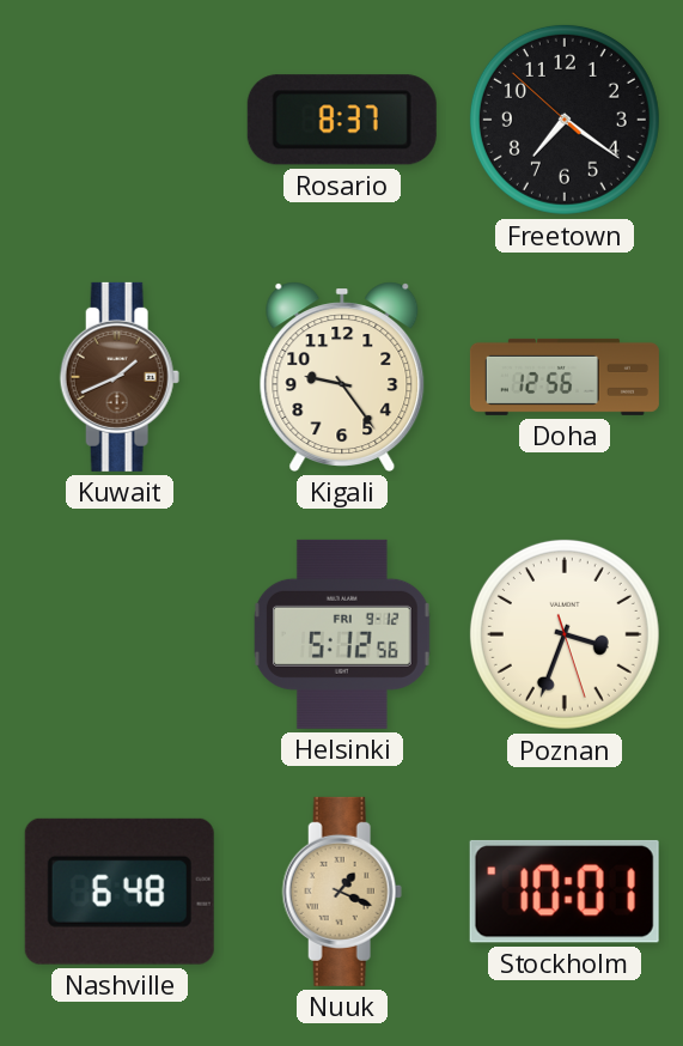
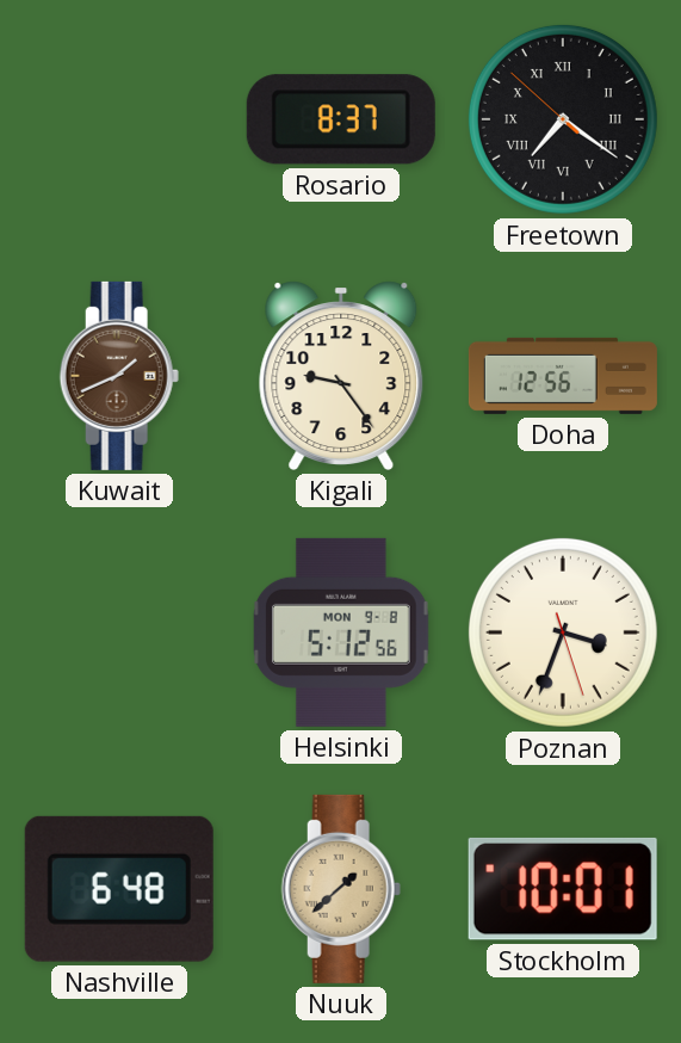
Freetown numerals: Arabic -> Roman (563, 119)
Helsinki date: FRI 9-12 -> MON 9-8 (341, 632)
Nuuk: 1:19 -> 1:38 (341, 889)
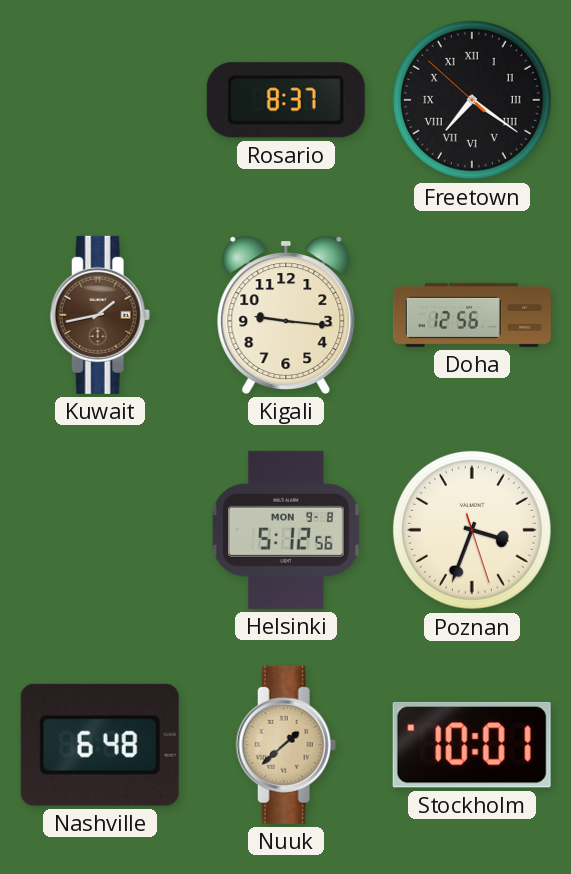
Kuwait: 1:41 -> 1:43 (100, 315)
Kigali: 9:24 -> 9:16 (286, 315)
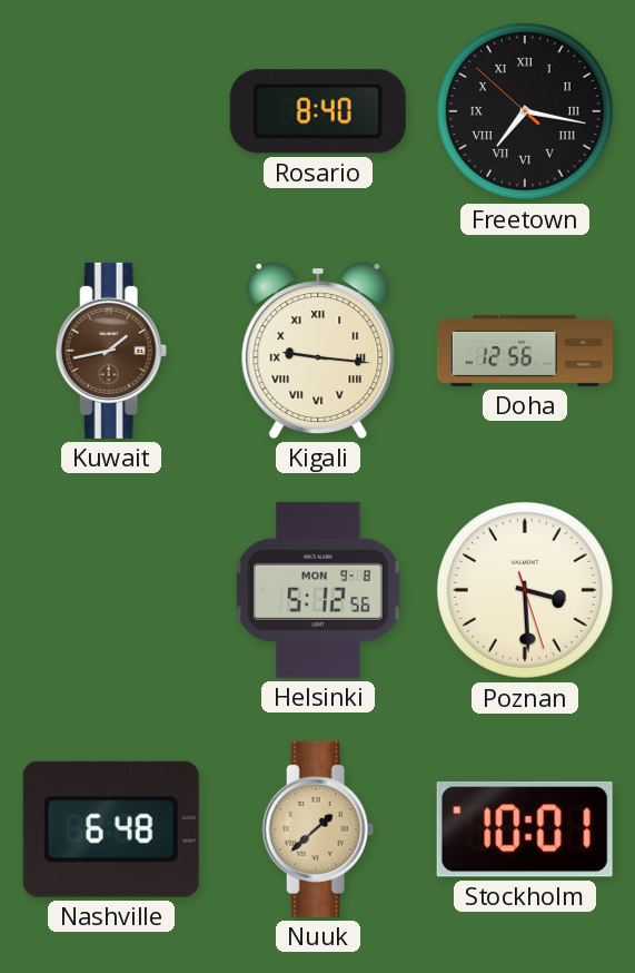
Rosario: 8:37 -> 8:40 (318, 111)
Freetown: 7:20 -> 7:16 (525, 111)
Kigali numerals: Arabic -> Roman (318, 351)
Poznan: 3:33 -> 3:29 (525, 590)
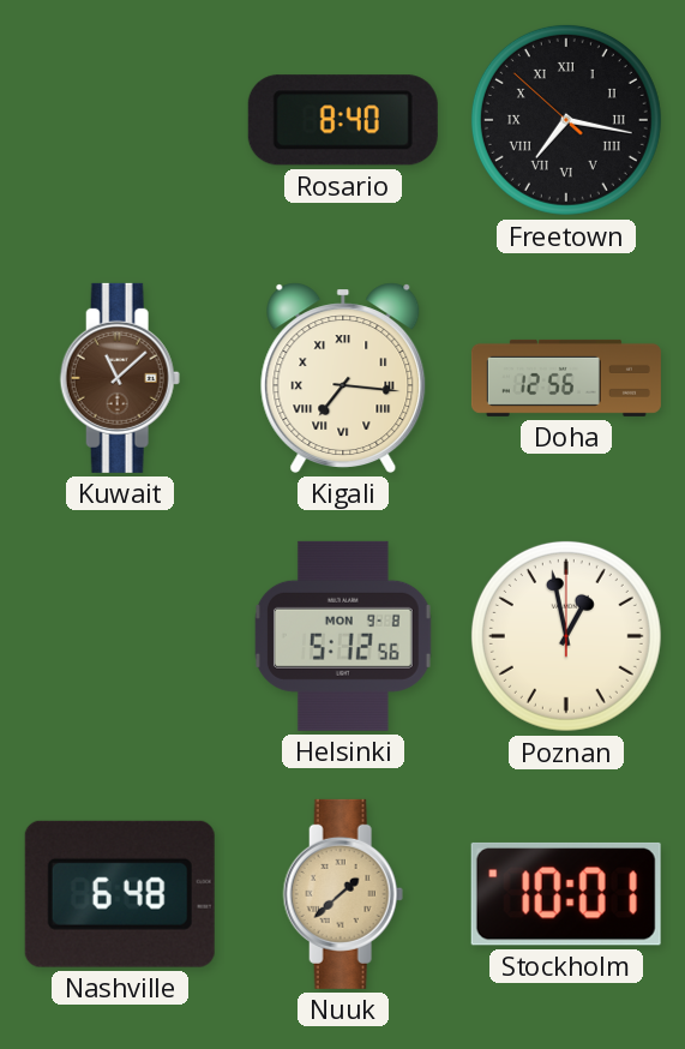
Kuwait: 1:43 -> 11:08 (120, 378)
Kigali: 9:16 -> 7:16 (343, 378)
Poznan: 3:29 -> 12:58 (566, 636)
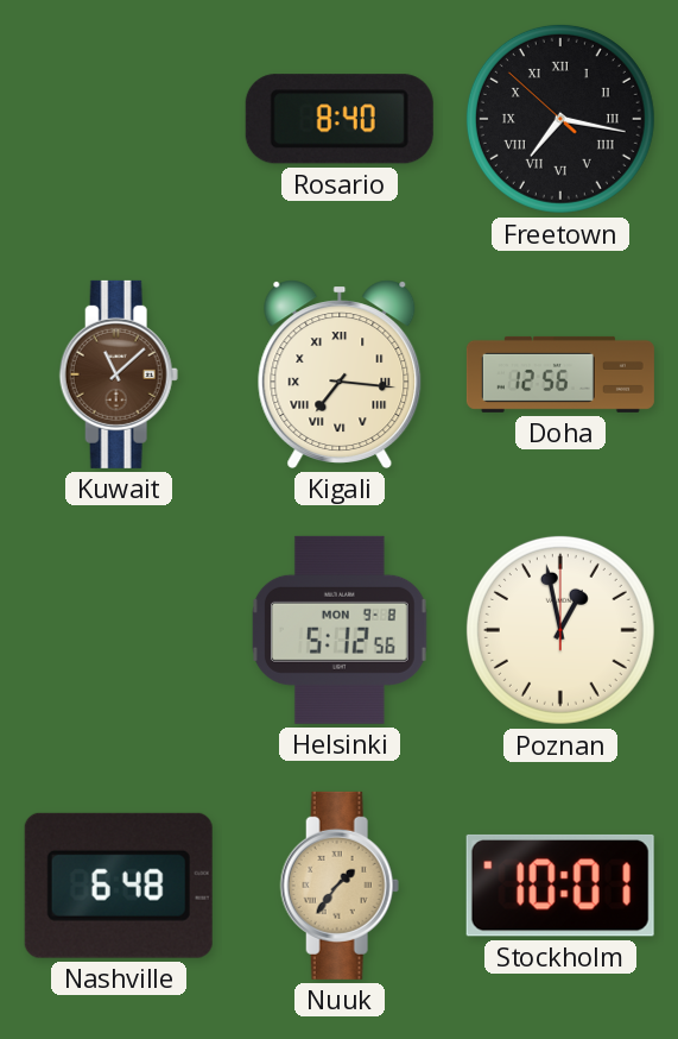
Nuuk: 1:38 -> 1:36 (340, 886)
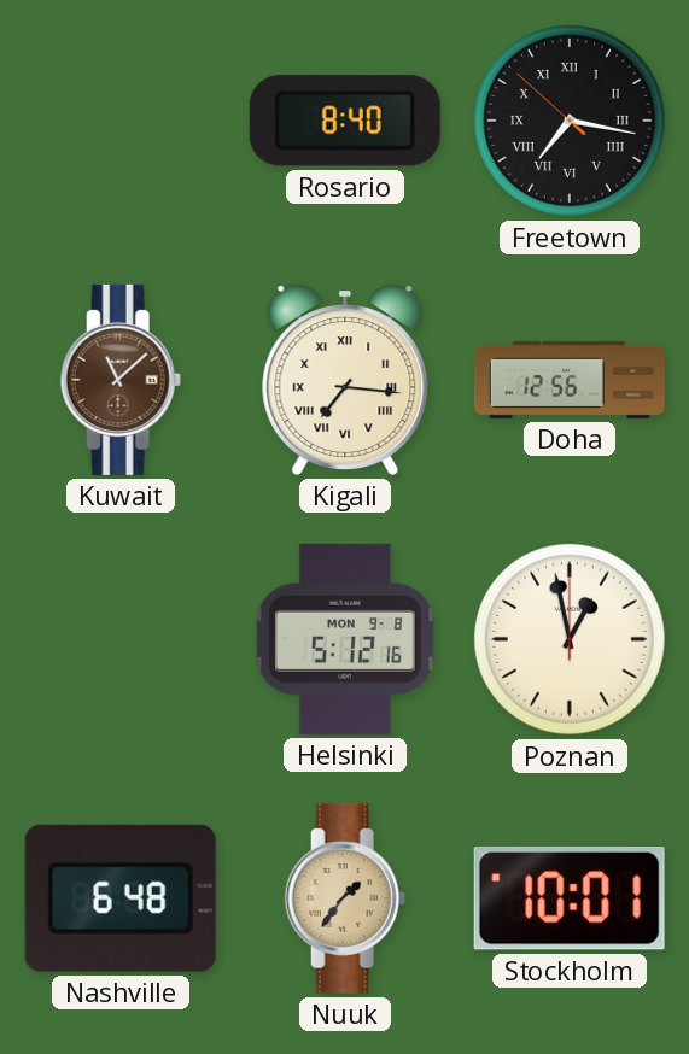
Helsinki: 5:12:56 -> 5:12:16 (345, 639)
